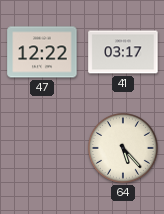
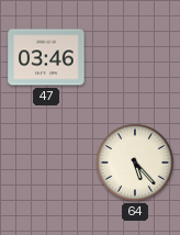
47: 12:22 -> 03:46 (46, 57)
41: 03:17 -> none (123, 52)
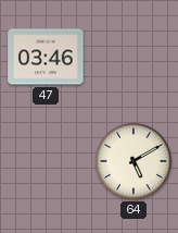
64: 5:23 -> 5:10 (133, 161)
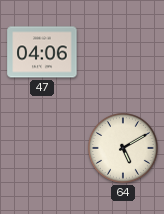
47: 03:46 -> 04:06 (42, 52)
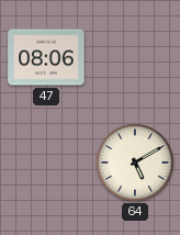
47: 04:06 -> 08:06 (46, 57)
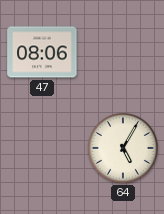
64: 5:10 -> 5:05 (123, 148)
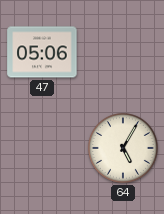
47: 08:06 -> 05:06 (42, 52)
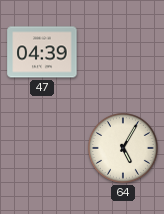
47: 05:06 -> 04:39 (42, 52)
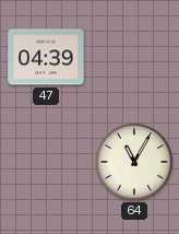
64: 5:05 -> 11:05 (134, 162)
